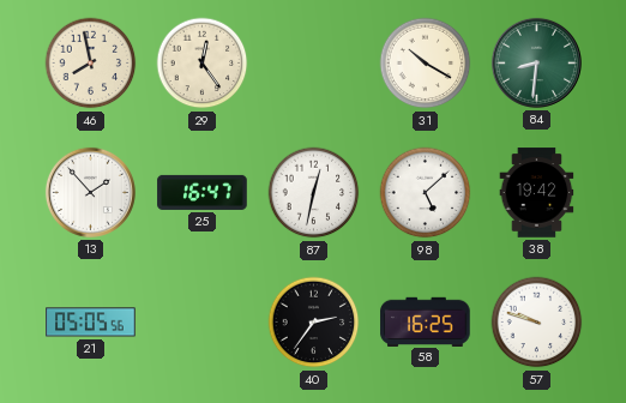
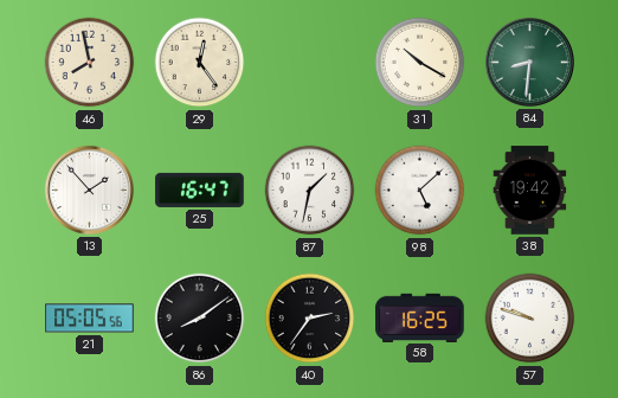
87: 12:32 -> 1:32 (310, 191)
86: none -> 8:09 (200, 319)
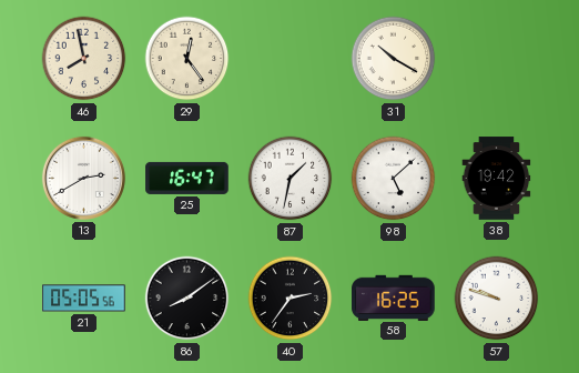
84: 8:31 -> none (529, 62)
13: 1:53 -> 2:40 (83, 178)
